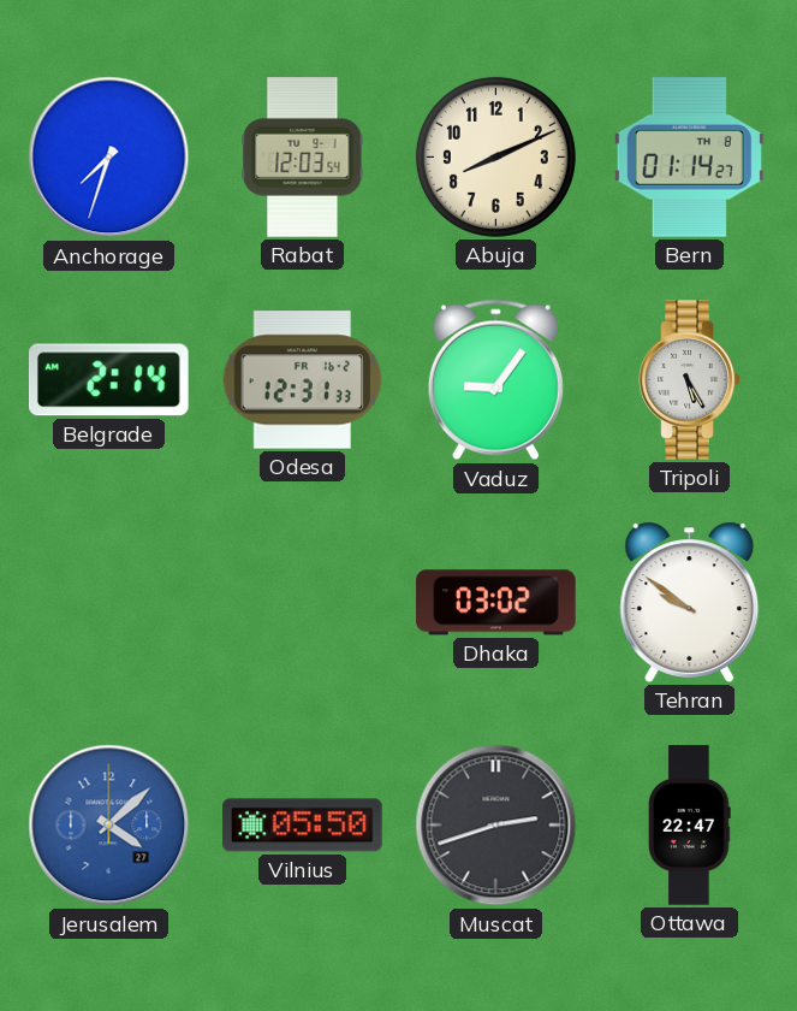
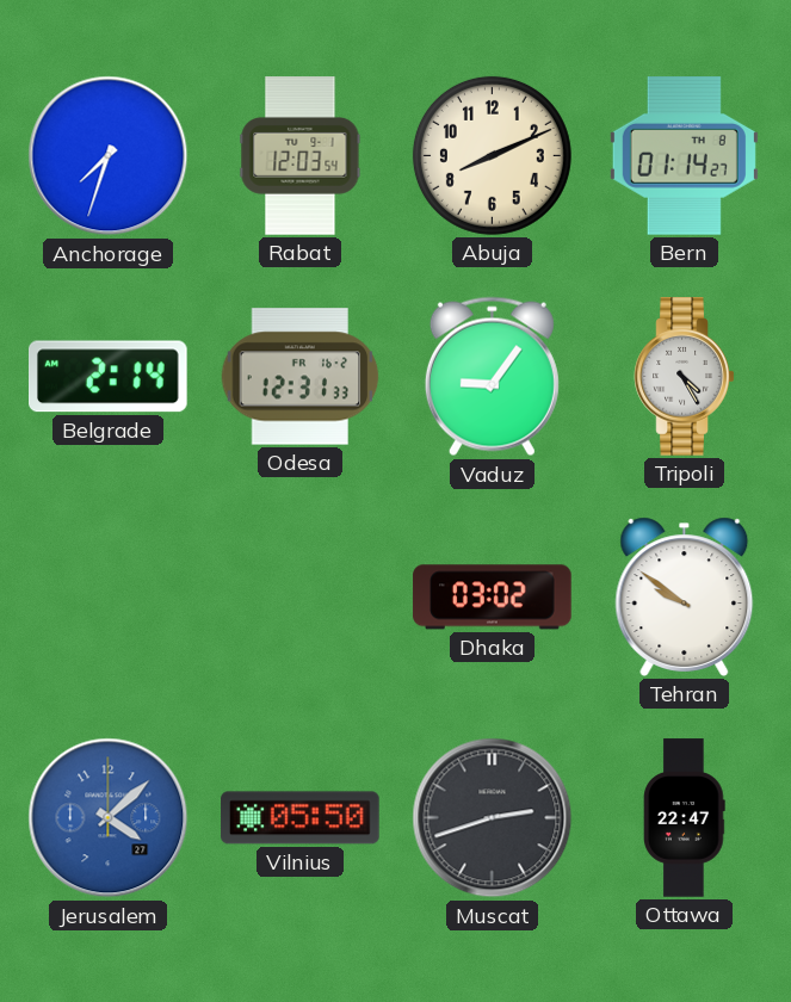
Tripoli: 5:25 -> 4:25 (685, 377)
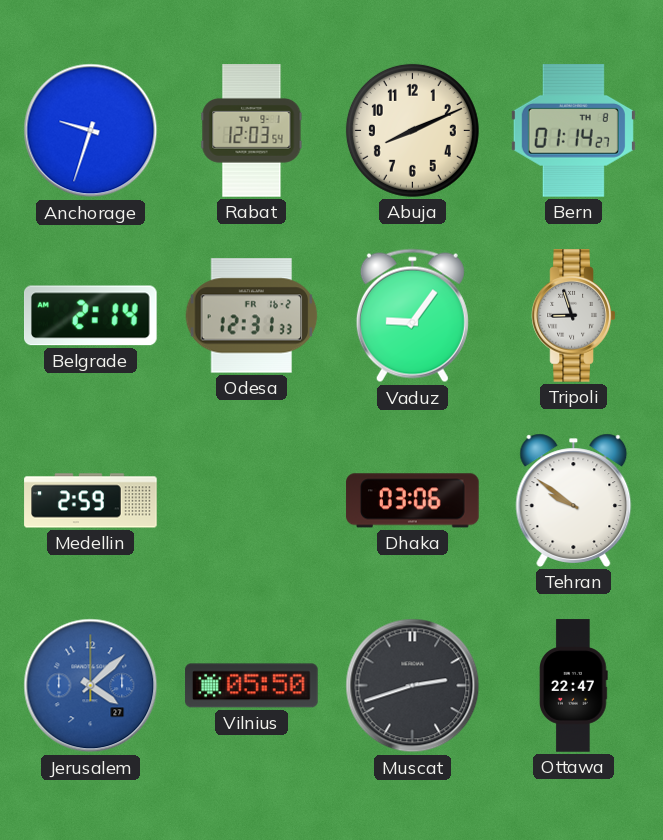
Anchorage: 7:33 -> 9:33 (91, 131)
Tripoli: 4:25 -> 8:57 (574, 316)
Medellin: none -> 2:59 (91, 501)
Dhaka: 03:02 -> 03:06 (413, 501)
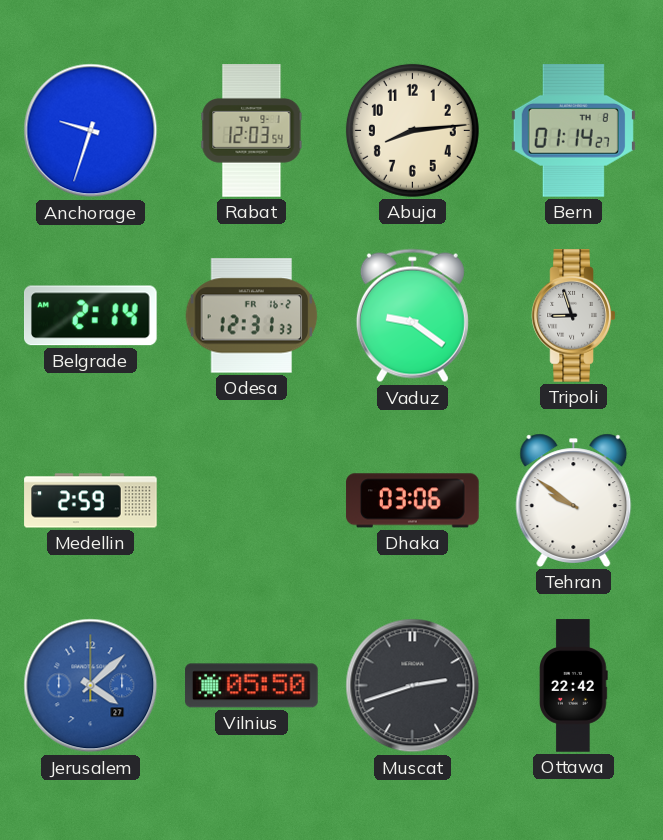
Abuja: 8:11 -> 8:14 (412, 130)
Vaduz: 9:06 -> 9:21 (412, 316)
Ottawa: 22:47 -> 22:42 (574, 686)
